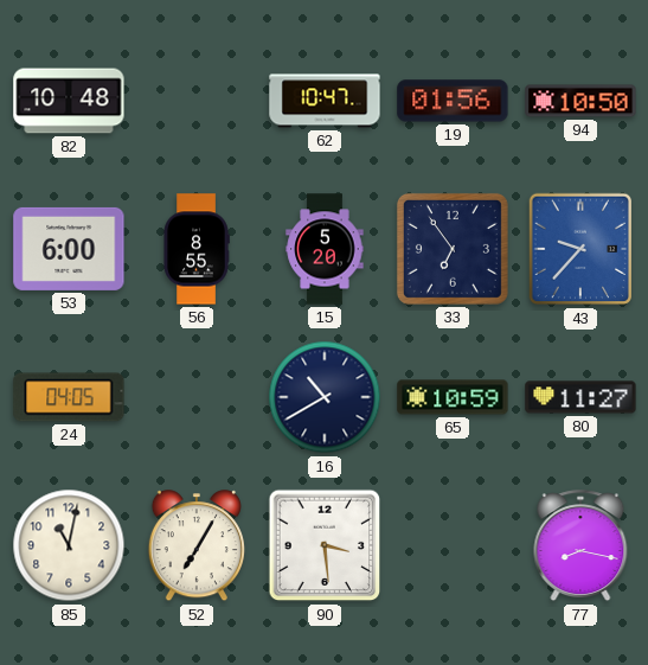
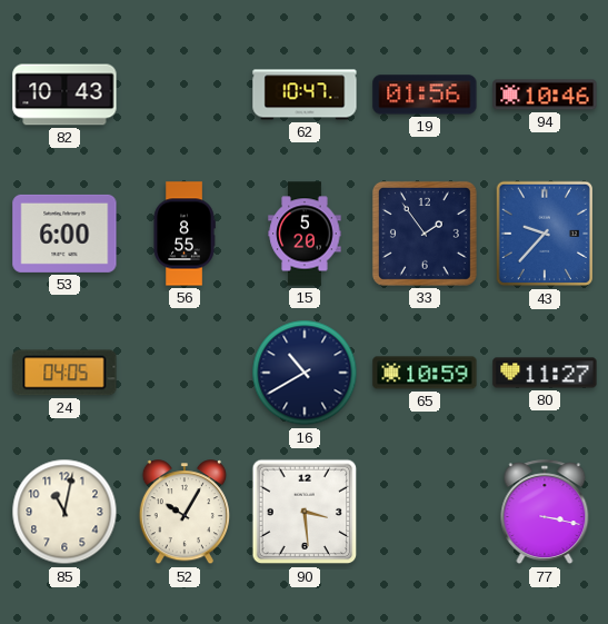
82: 10:48 -> 10:43 (64, 95)
94: 10:50 -> 10:46 (545, 95)
33: 6:54 -> 1:54 (425, 234)
52: 7:05 -> 10:05 (185, 513)
77: 8:17 -> 3:17 (545, 513)
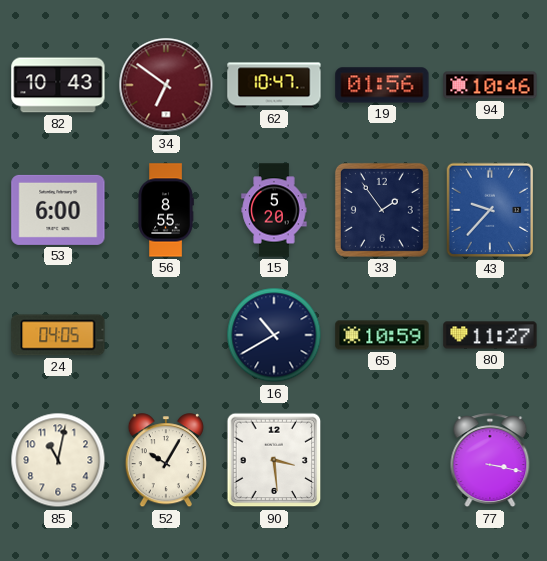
34: none -> 6:51 (166, 85)
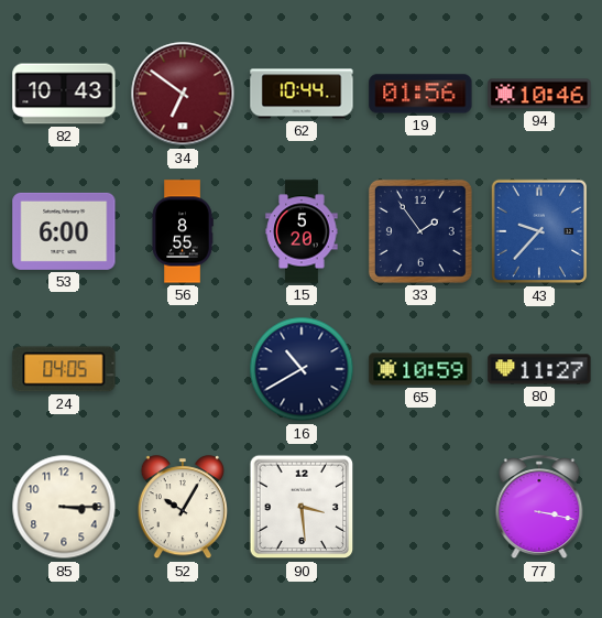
62: 10:47 -> 10:44 (302, 94)
85: 11:02 -> 3:15 (64, 507)
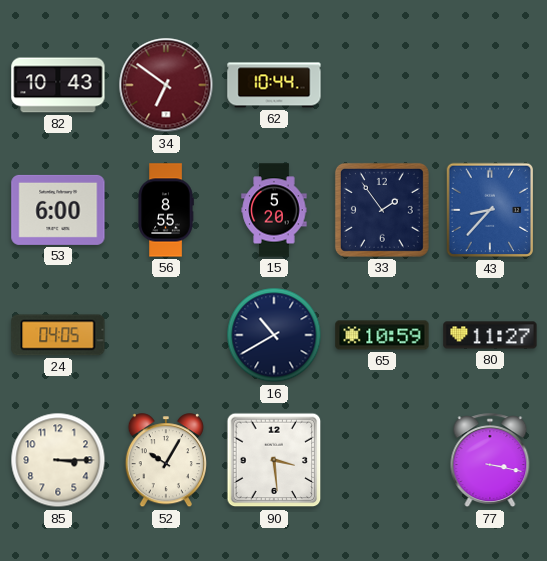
19: 01:56 -> none (420, 94)
94: 10:46 -> none (539, 94)
43: 9:37 -> 8:37 (489, 210)
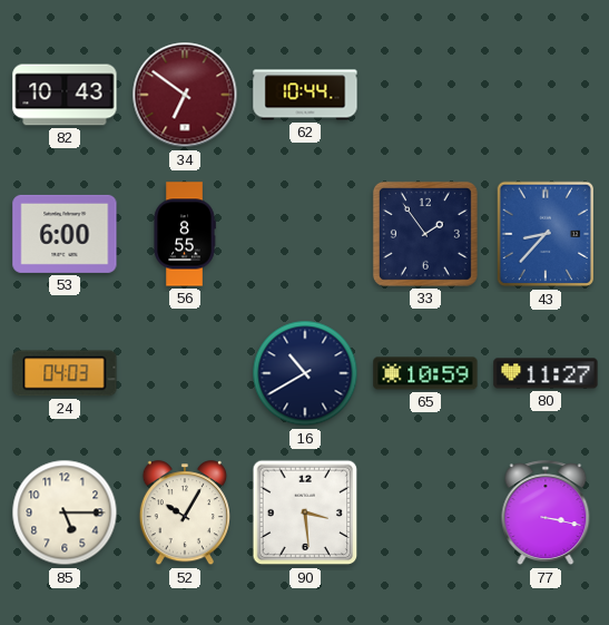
15: 5:20 -> none (274, 210)
24: 04:05 -> 04:03 (65, 373)
85: 3:15 -> 5:15 (65, 512)
